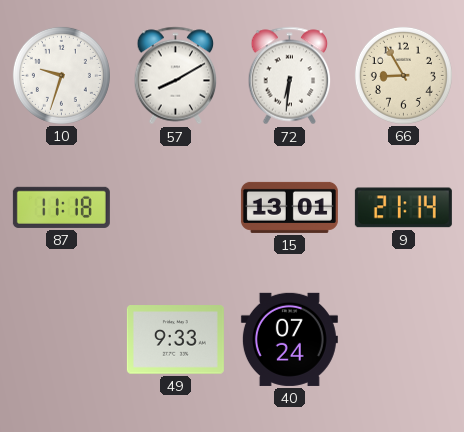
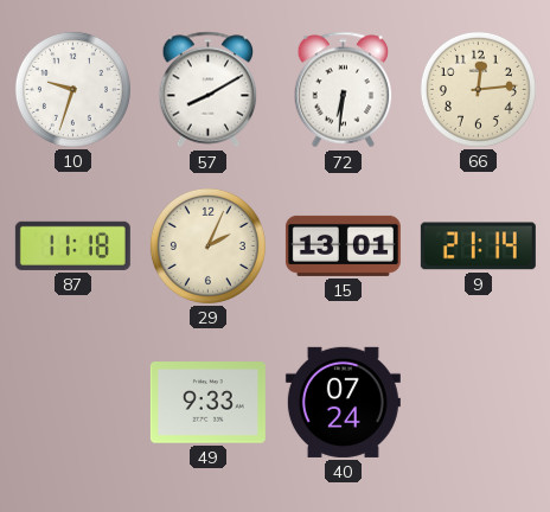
66: 8:55 -> 12:14 (478, 89)
29: none -> 2:04 (207, 245)
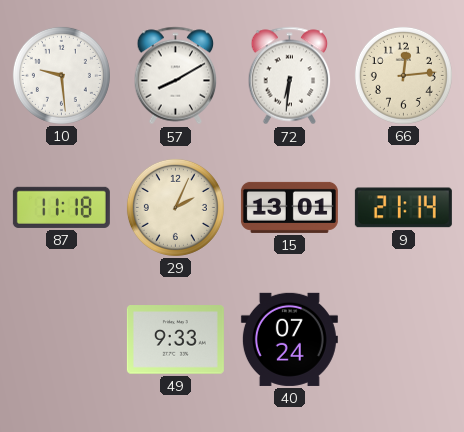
10: 9:33 -> 9:29 (61, 75)
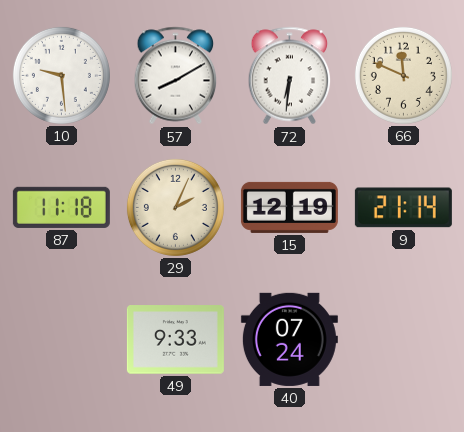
66: 12:14 -> 11:49 (403, 75)
15: 13:01 -> 12:19 (289, 207)
